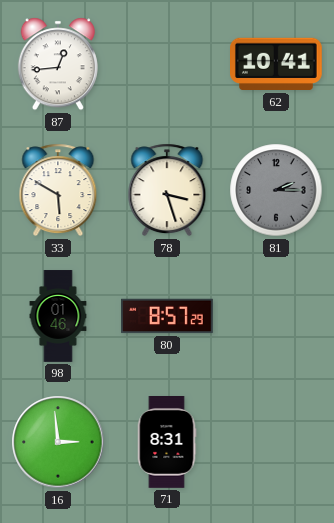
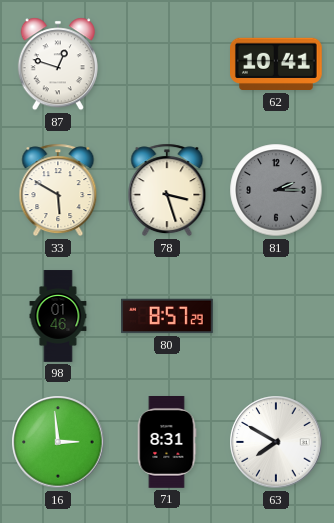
87: 12:44 -> 12:48 (58, 64)
63: none -> 7:50 (276, 442)
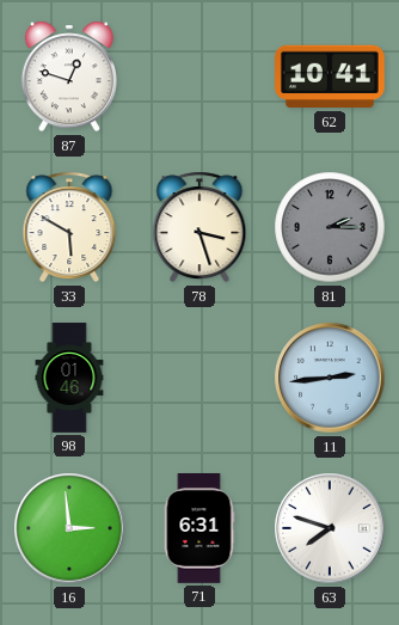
80: 8:57 -> none (168, 316)
11: none -> 2:44 (330, 378)
71: 8:31 -> 6:31 (199, 529)
63: 7:50 -> 7:48 (330, 528)
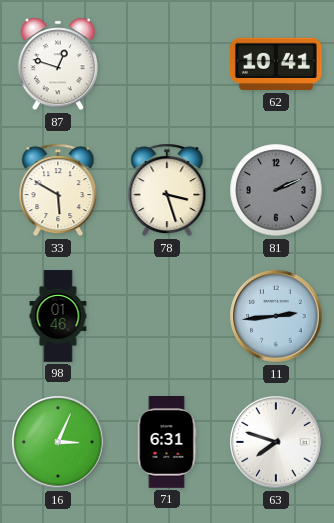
81: 2:15 -> 2:11 (276, 190)
16: 2:59 -> 3:04 (58, 442)
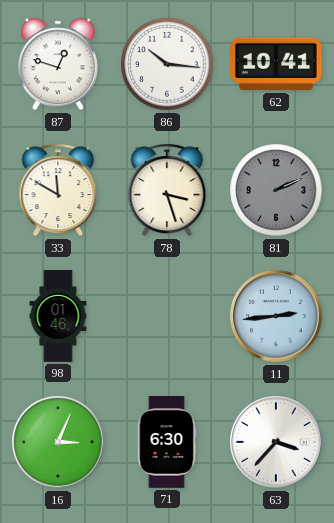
86: none -> 10:16 (167, 64)
33: 5:50 -> 11:50 (58, 190)
71: 6:31 -> 6:30 (167, 443)
63: 7:48 -> 3:37 (276, 442)
